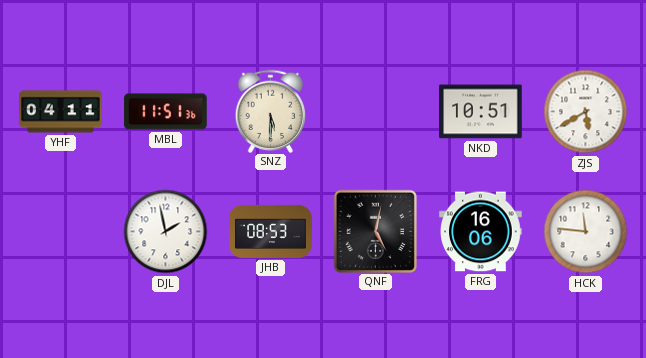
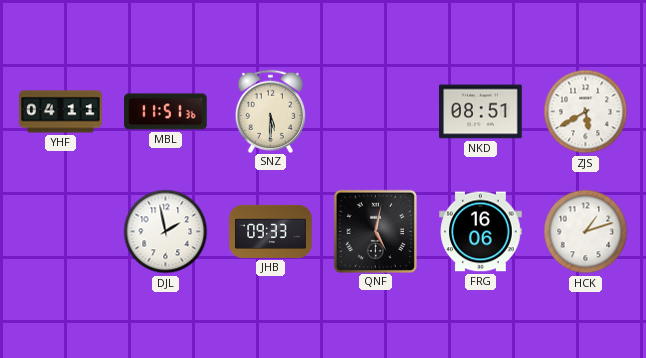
NKD: 10:51 -> 08:51 (481, 112)
JHB: 08:53 -> 09:33 (271, 231)
HCK: 11:46 -> 1:12 (586, 232)
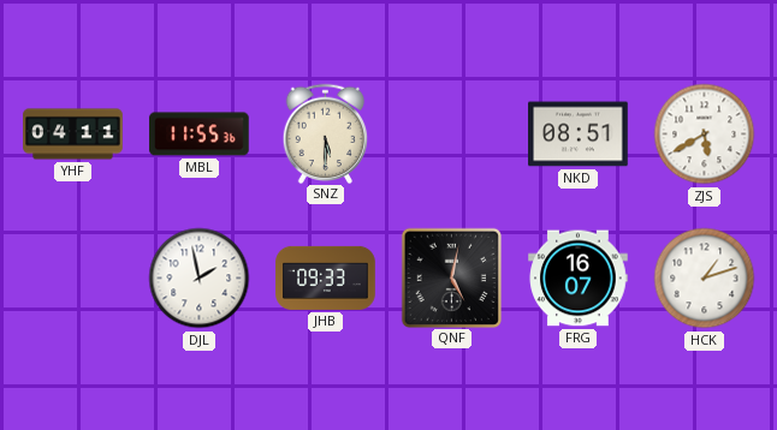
MBL: 11:51 -> 11:55 (200, 135)
FRG: 16:06 -> 16:07 (579, 279)
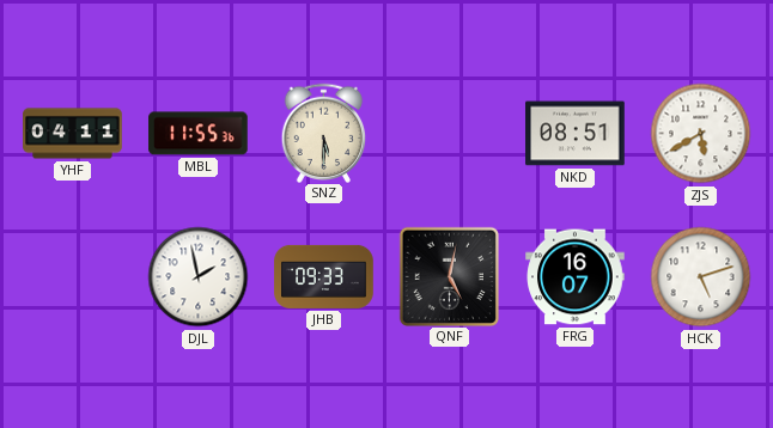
HCK: 1:12 -> 5:12 (701, 277)
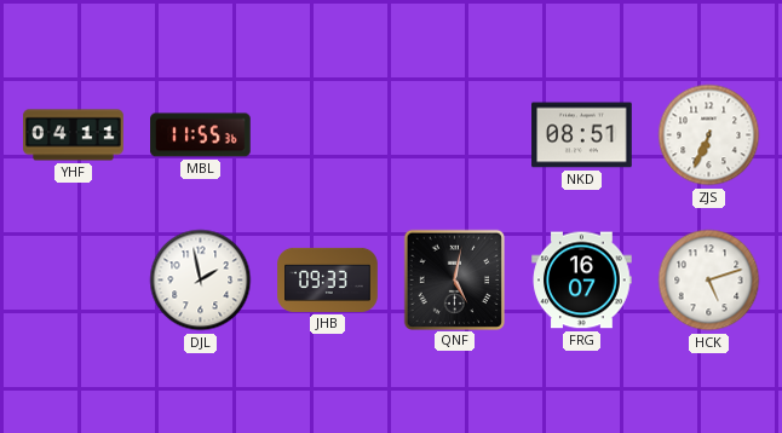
SNZ: 5:30 -> none (324, 133)
ZJS: 5:40 -> 6:34 (709, 135)
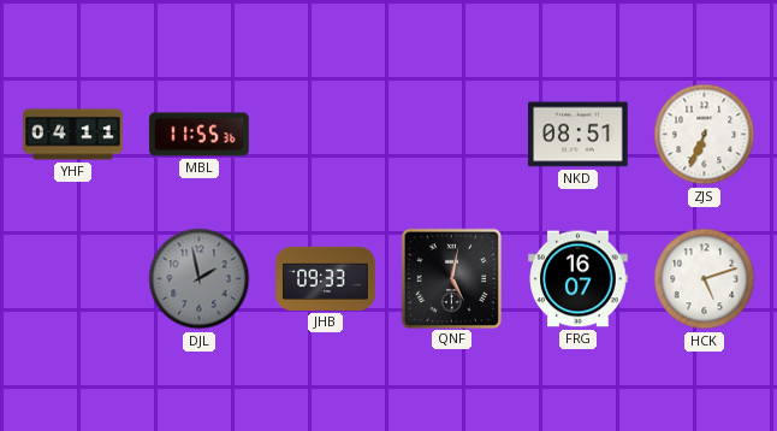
DJL dial: white -> grey (200, 279)
